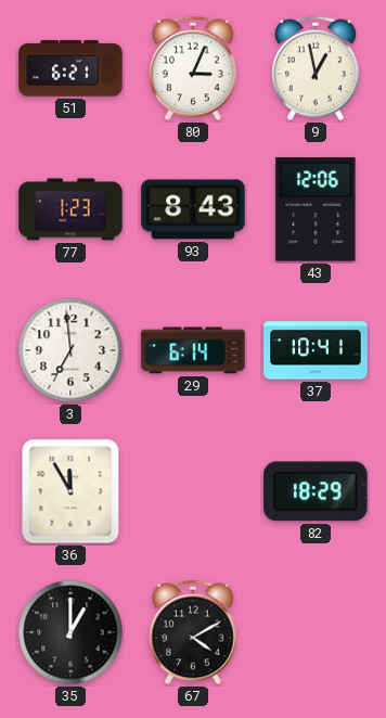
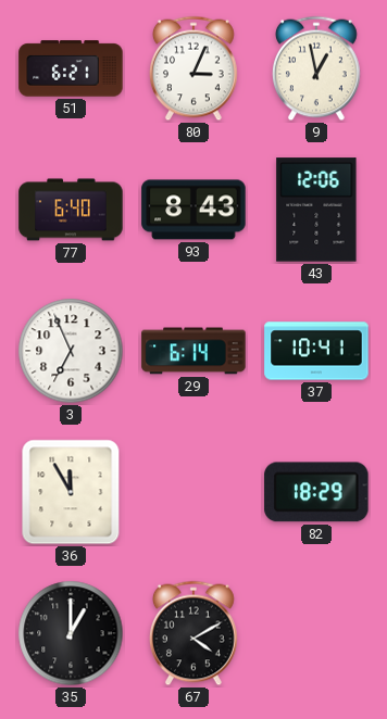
77: 1:23 -> 6:40 (71, 210)
3: 6:59 -> 6:56 (71, 351)
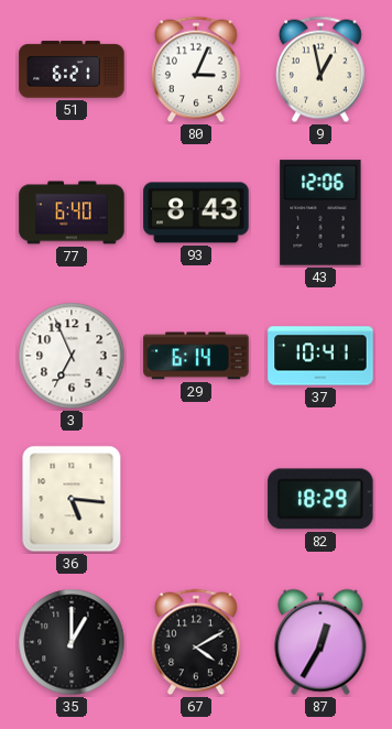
36: 11:55 -> 5:16 (72, 499)
87: none -> 12:35 (320, 642)
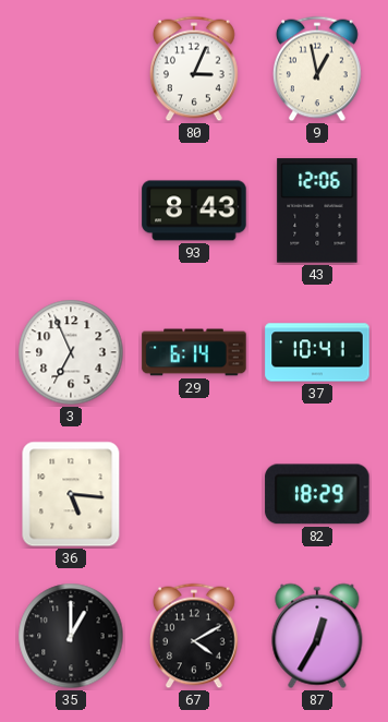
51: 6:21 -> none (72, 69)
77: 6:40 -> none (72, 213)
